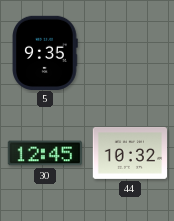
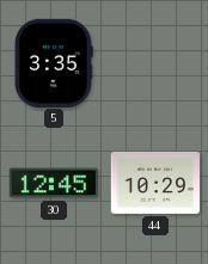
5: 9:35 -> 3:35 (54, 62)
44: 10:32 -> 10:29 (155, 183)
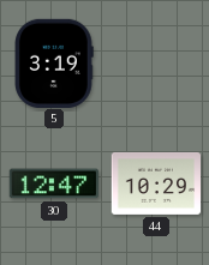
5: 3:35 -> 3:19 (54, 62)
30: 12:45 -> 12:47 (53, 183)
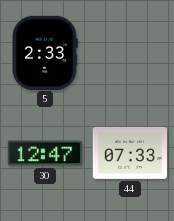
5: 3:19 -> 2:33 (45, 52)
44: 10:29 -> 07:33 (130, 153)
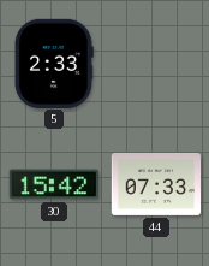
30: 12:47 -> 15:42 (53, 184)
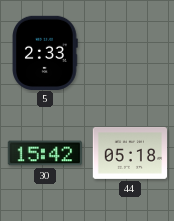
44: 07:33 -> 05:18 (130, 153)
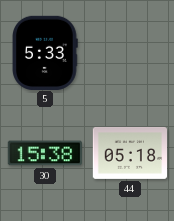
5: 2:33 -> 5:33 (45, 52)
30: 15:42 -> 15:38 (44, 153)
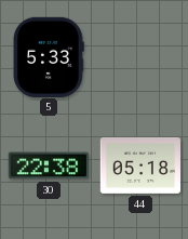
30: 15:38 -> 22:38 (48, 165)
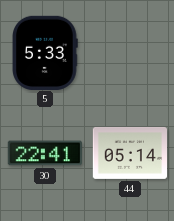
30: 22:38 -> 22:41 (44, 153)
44: 05:18 -> 05:14 (130, 153)
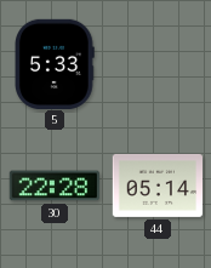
30: 22:41 -> 22:28 (53, 186)
